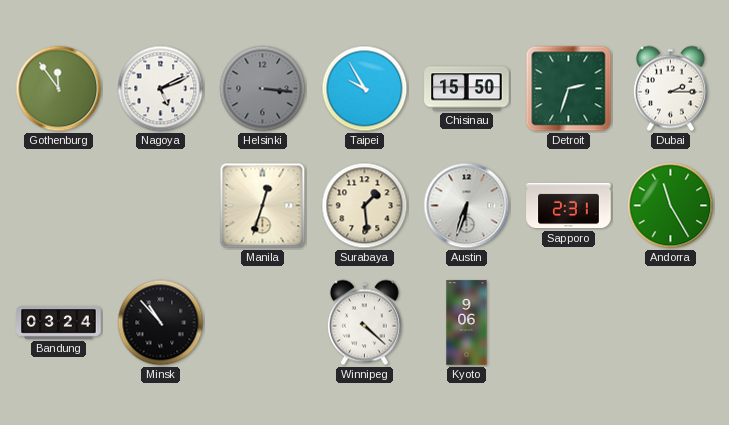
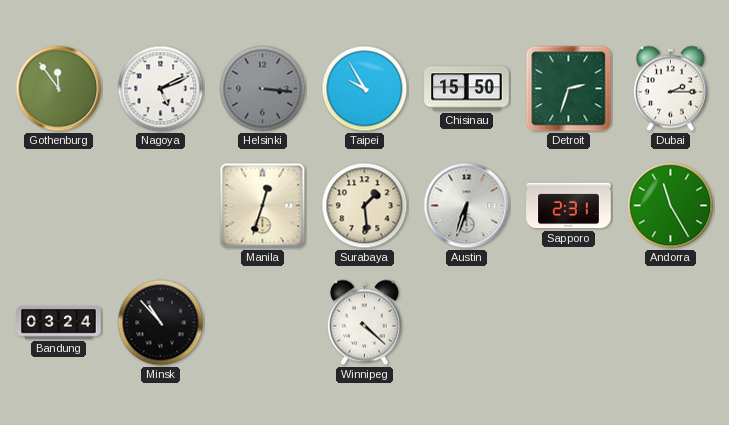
Kyoto: 9:06 -> none (467, 323)
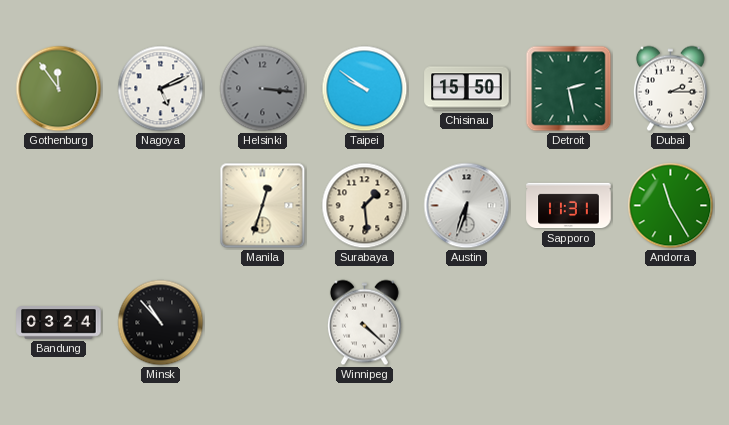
Taipei: 9:55 -> 9:51 (365, 89)
Detroit: 2:33 -> 2:28 (569, 89)
Sapporo: 2:31 -> 11:31 (569, 206)
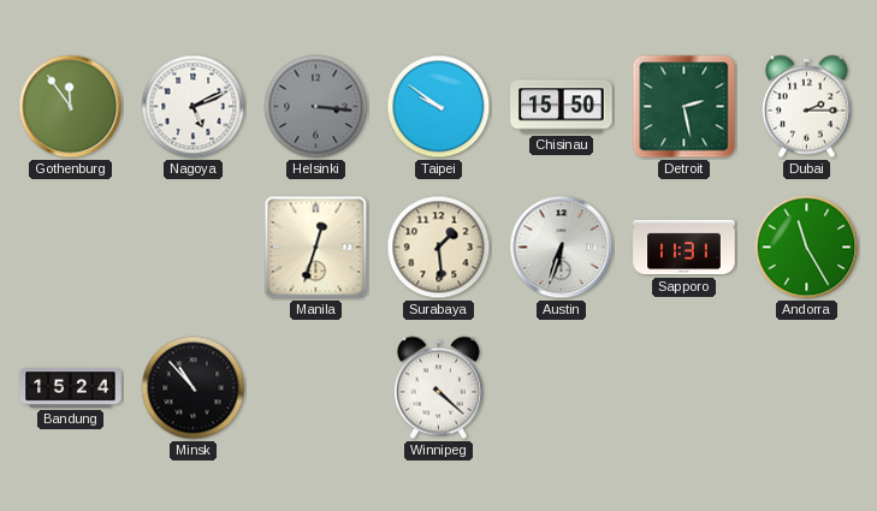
Bandung: 03:24 -> 15:24 (71, 388)
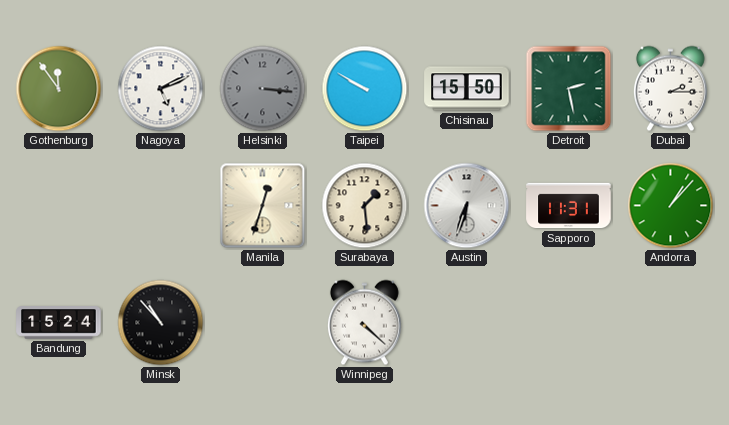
Taipei: 9:51 -> 9:50 (365, 89)
Andorra: 11:25 -> 1:07 (671, 206)
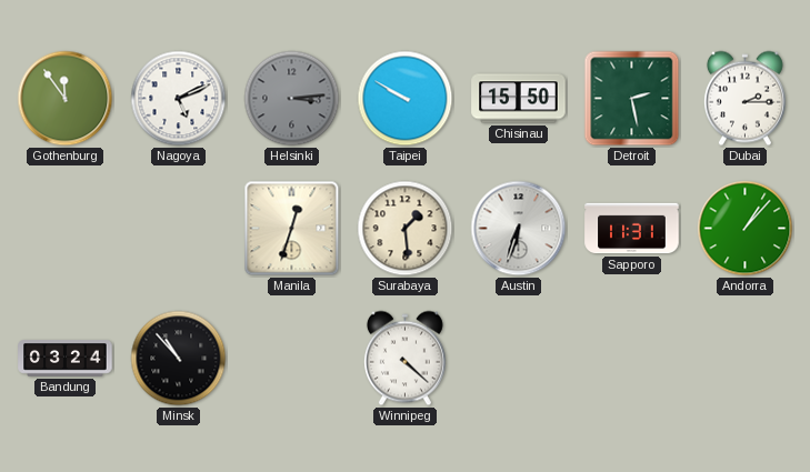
Helsinki: 3:16 -> 3:14 (292, 99)
Bandung: 15:24 -> 03:24 (66, 359)
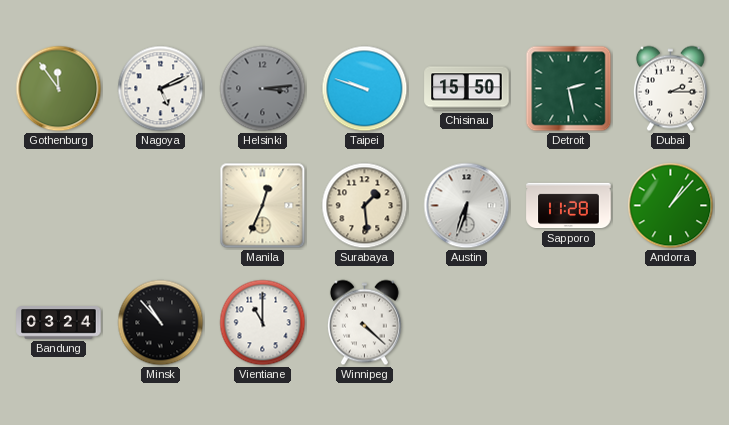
Taipei: 9:50 -> 9:48 (365, 89)
Manila: 12:33 -> 12:34 (263, 206)
Sapporo: 11:31 -> 11:28 (569, 206)
Vientiane: none -> 11:00 (263, 323)
